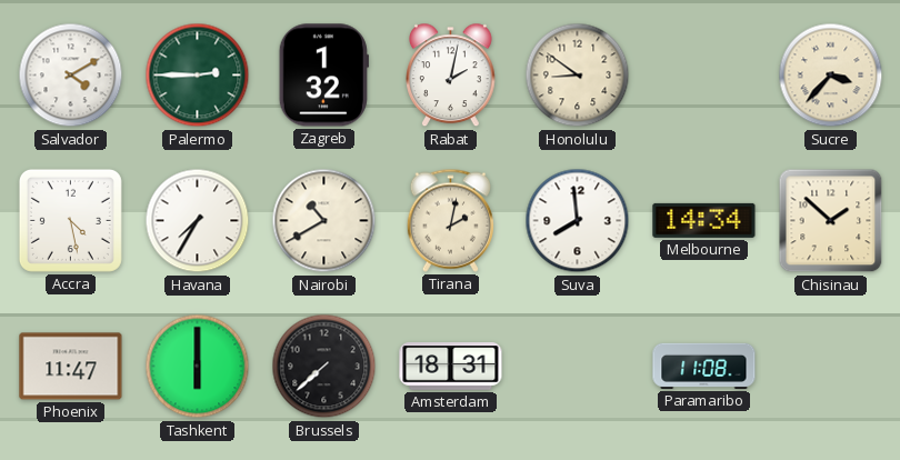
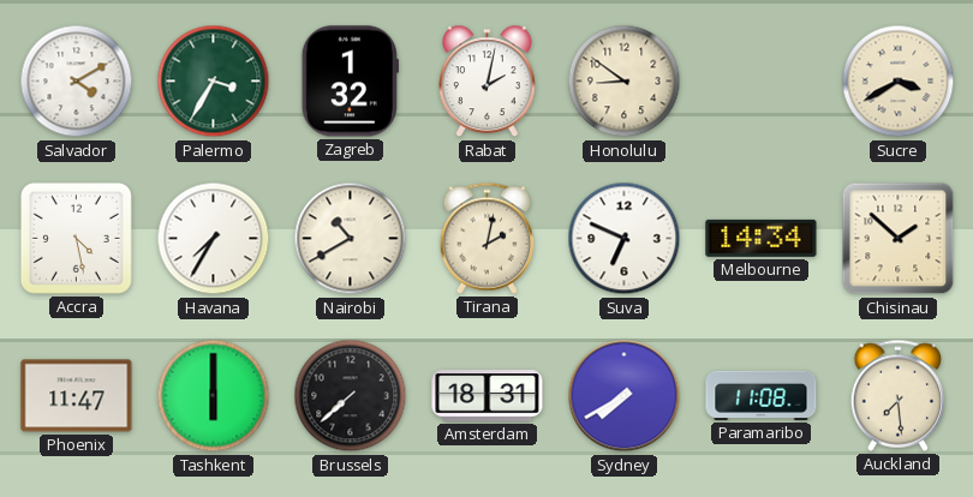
Palermo: 2:45 -> 3:35 (214, 82)
Sucre: 3:37 -> 3:40 (899, 82)
Suva: 7:59 -> 6:49 (625, 239)
Sydney: none -> 7:40 (625, 396)
Auckland: none -> 7:29 (897, 395)
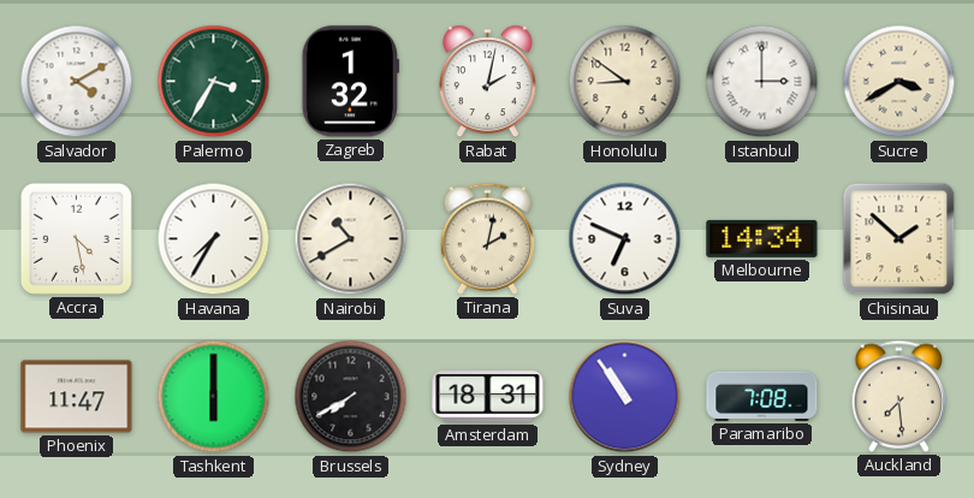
Istanbul: none -> 3:00 (762, 82)
Brussels: 7:38 -> 7:40 (351, 397)
Sydney: 7:40 -> 10:54 (625, 397)
Paramaribo: 11:08 -> 7:08 (762, 396)
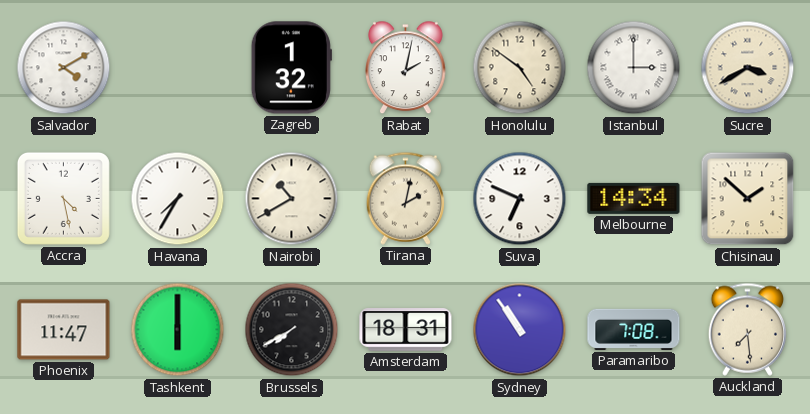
Palermo: 3:35 -> none (214, 82)
Honolulu: 8:51 -> 4:51 (520, 68)
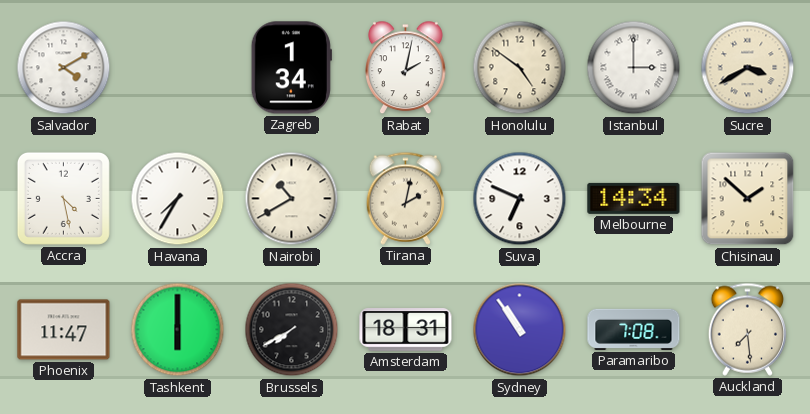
Zagreb: 1:32 -> 1:34 (291, 68)
